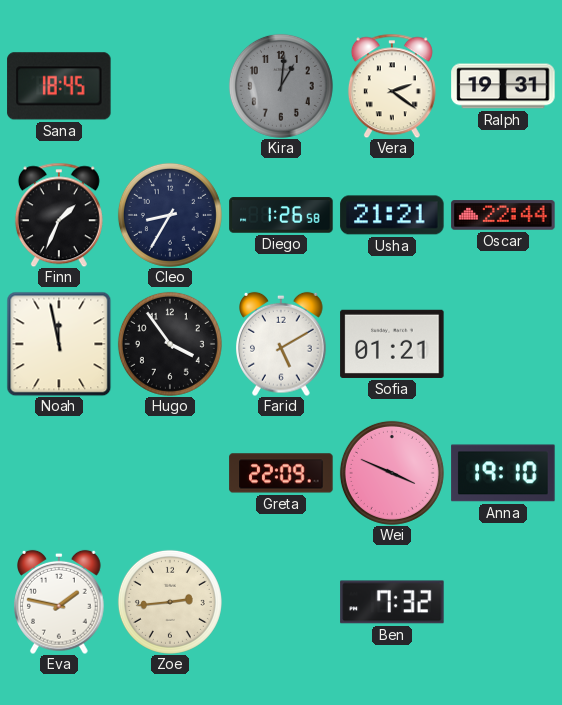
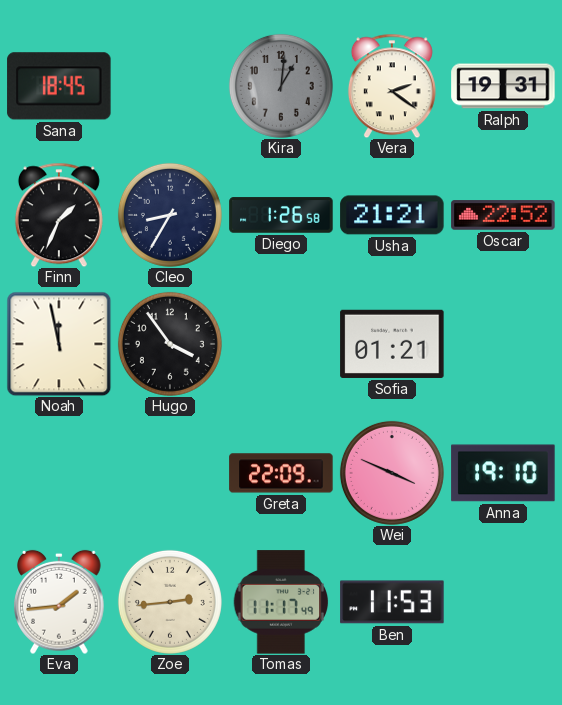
Oscar: 22:44 -> 22:52 (503, 215)
Farid: 5:10 -> none (282, 344)
Eva: 1:47 -> 1:44 (60, 602)
Tomas: none -> 11:17 (281, 602)
Ben: 7:32 -> 11:53 (392, 602)
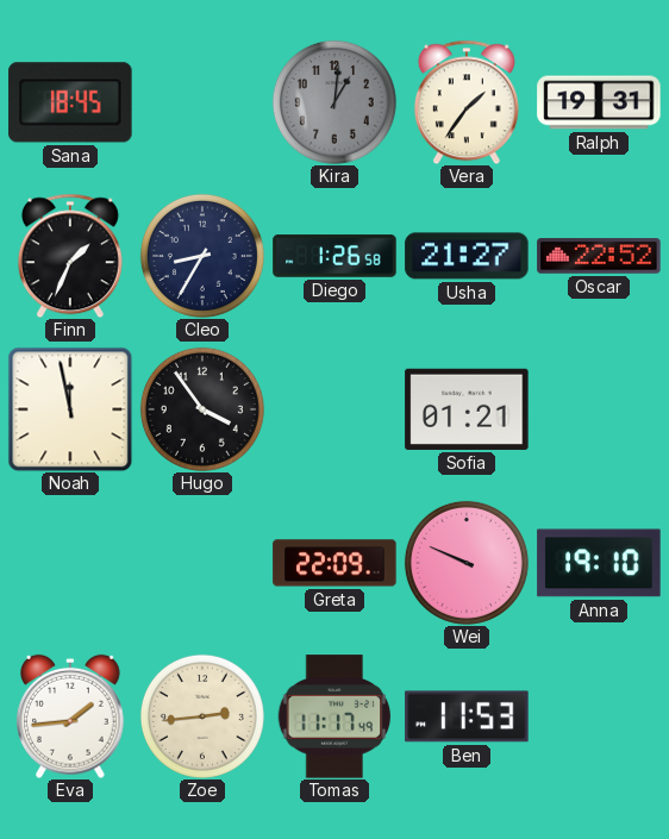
Vera: 2:21 -> 1:36 (467, 102)
Usha: 21:21 -> 21:27 (467, 256)
Wei: 3:49 -> 9:49 (467, 563)
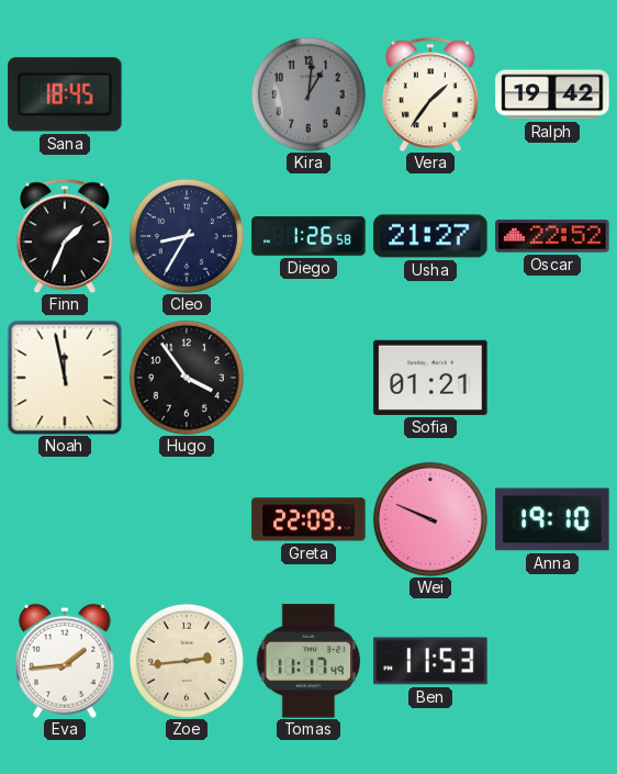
Ralph: 19:31 -> 19:42 (552, 94)
